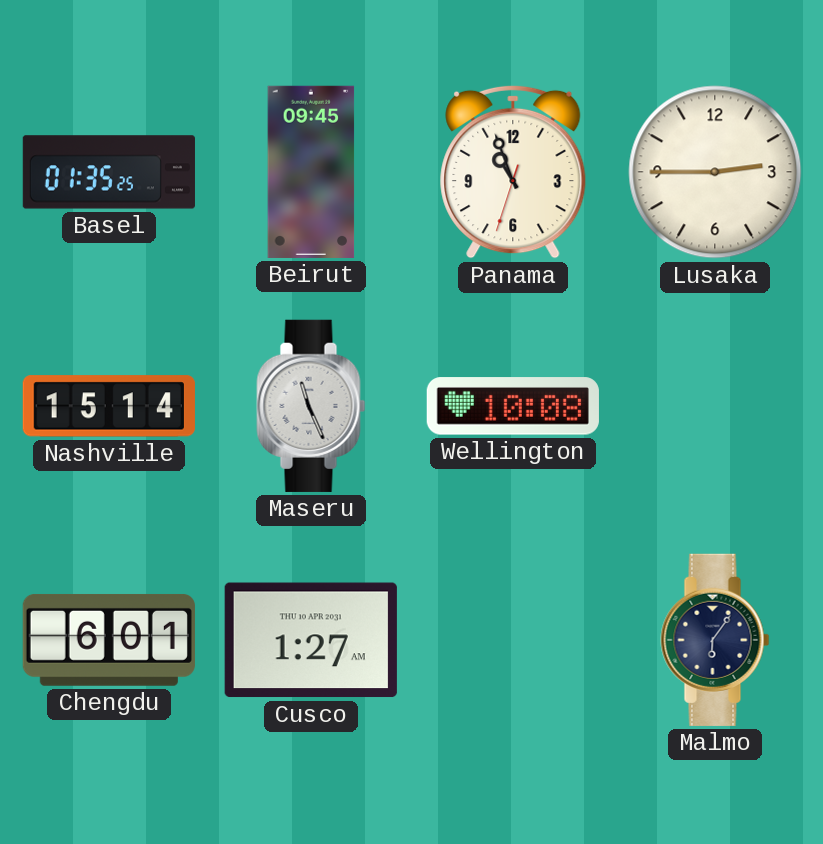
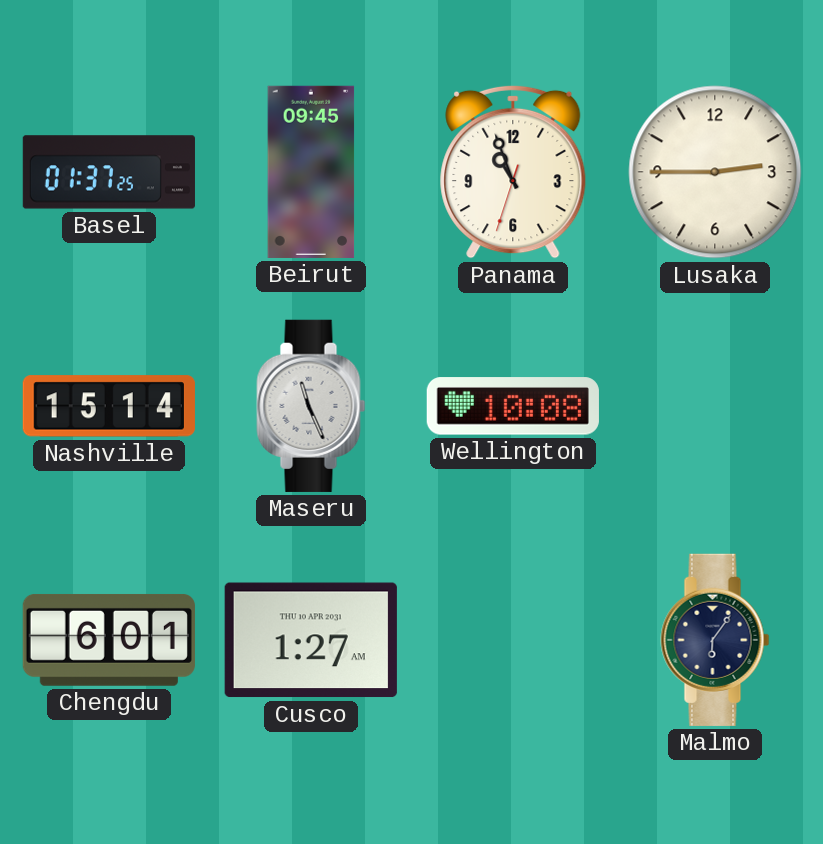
Basel: 01:35 -> 01:37 (109, 172)
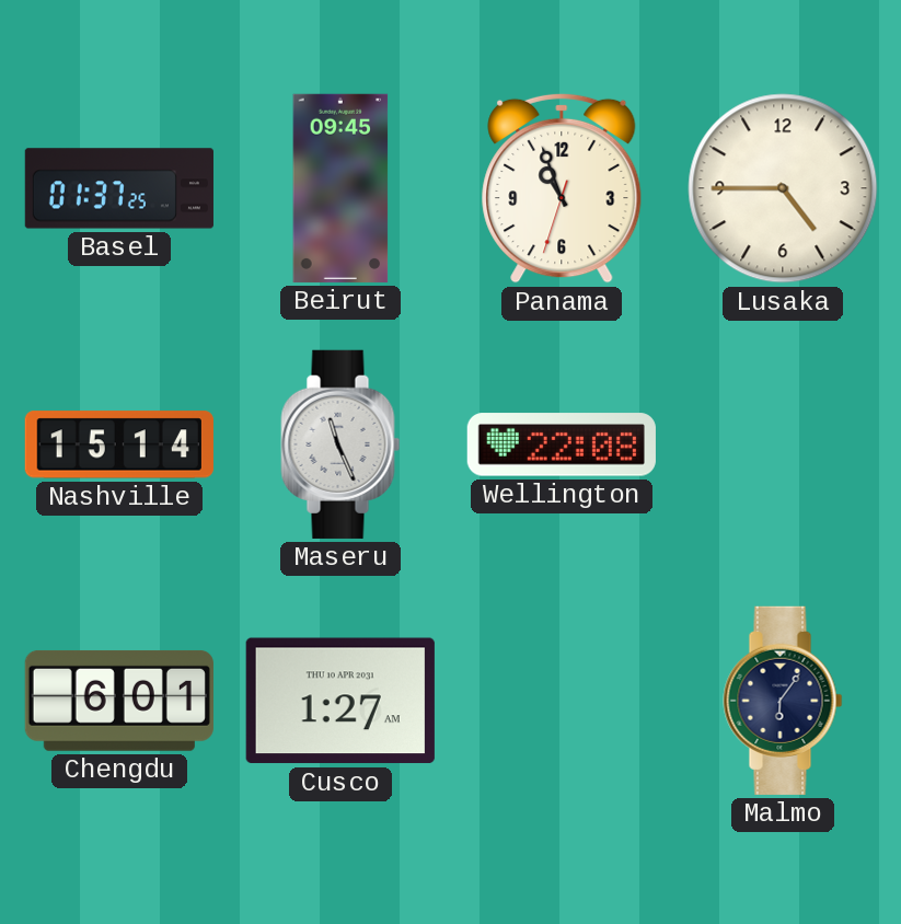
Lusaka: 2:45 -> 4:45 (783, 188)
Wellington: 10:08 -> 22:08 (562, 444)
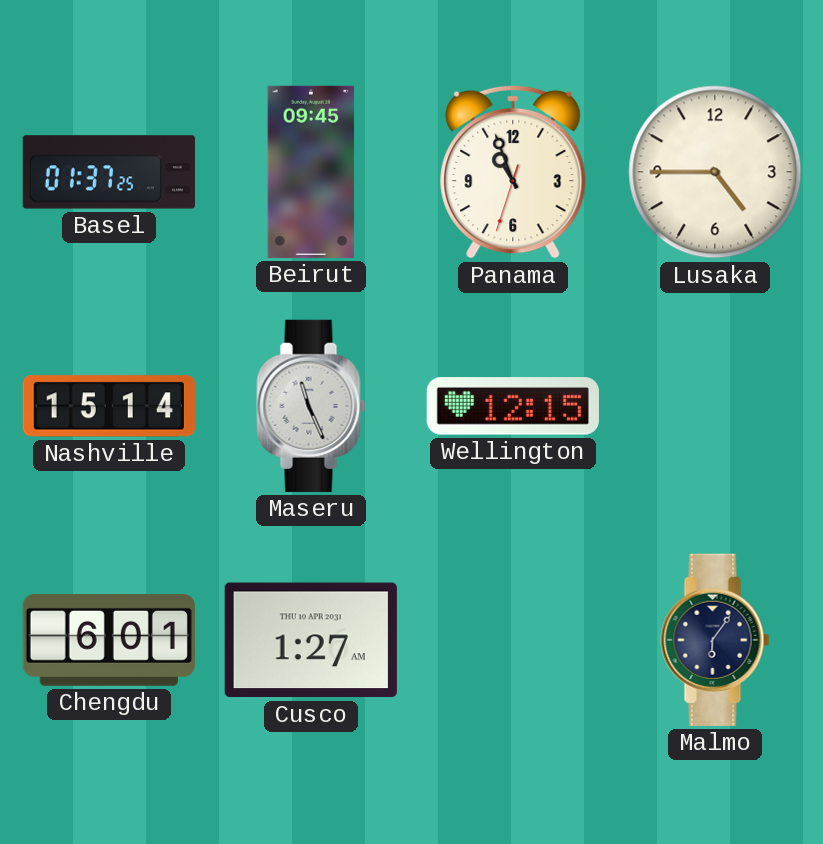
Wellington: 22:08 -> 12:15 (513, 406)
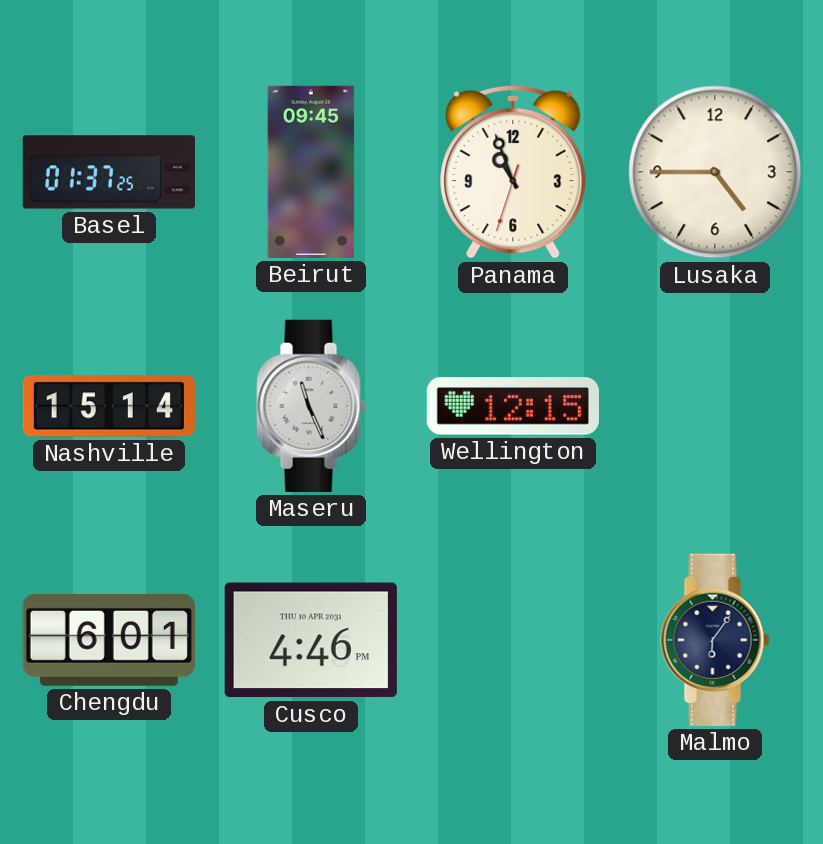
Cusco: 1:27 -> 4:46 (311, 640)
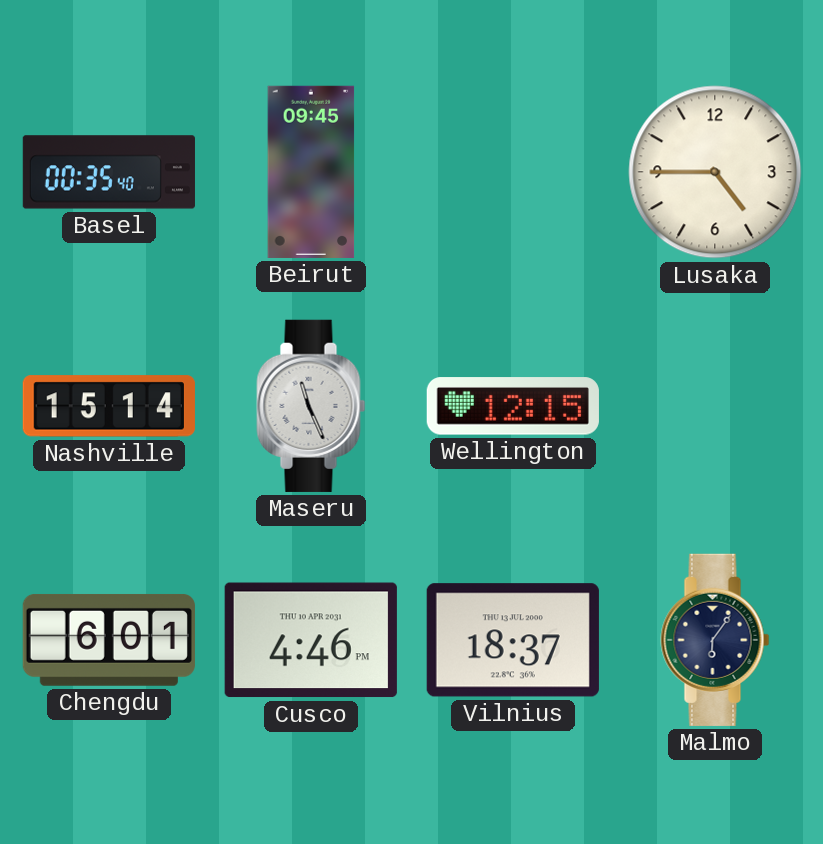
Basel: 01:37 -> 00:35 (109, 172)
Panama: 10:56 -> none (513, 172)
Vilnius: none -> 18:37 (513, 640)
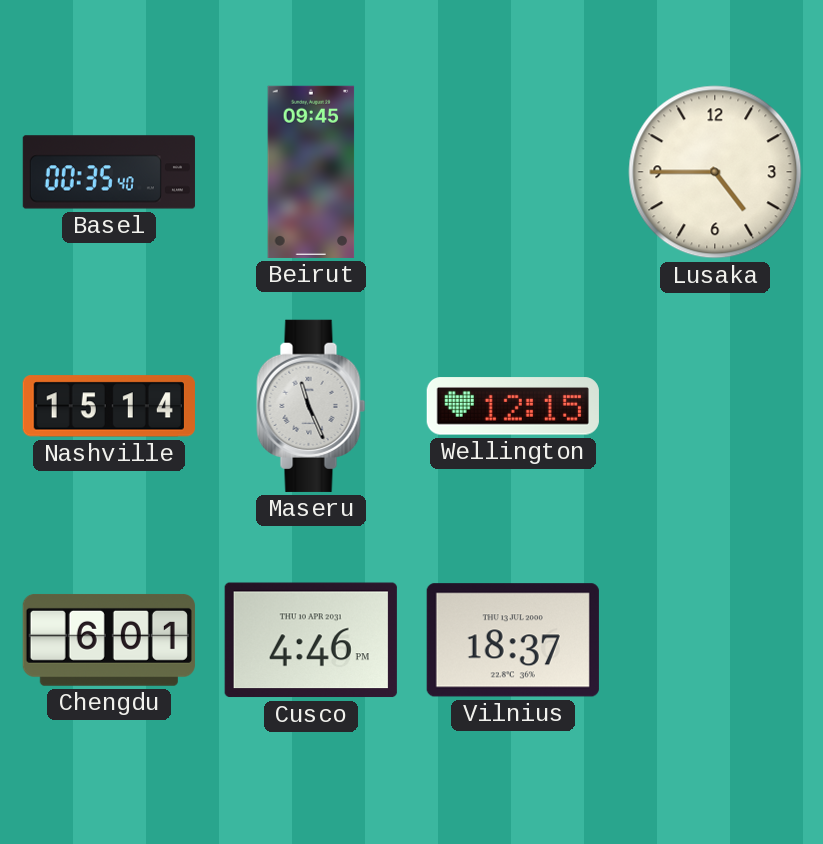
Malmo: 6:06 -> none (715, 640)
